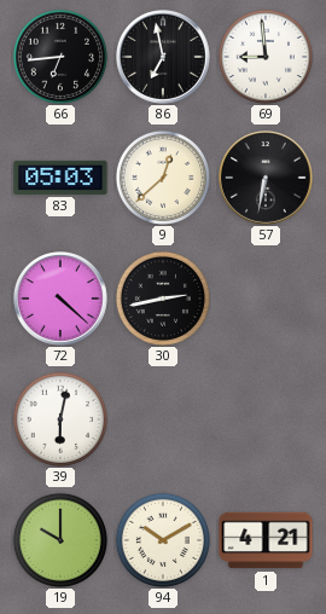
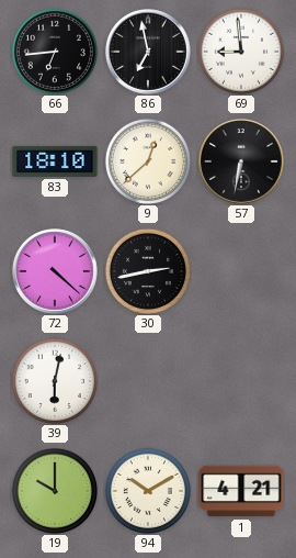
83: 05:03 -> 18:10 (55, 161)
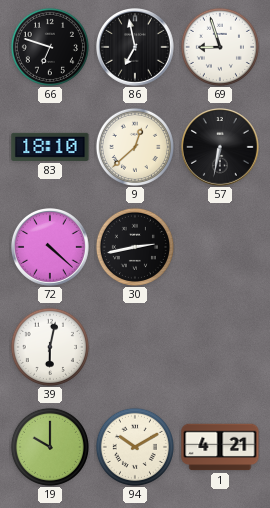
66: 6:44 -> 6:48 (50, 47)
69: 8:59 -> 8:57 (220, 47)
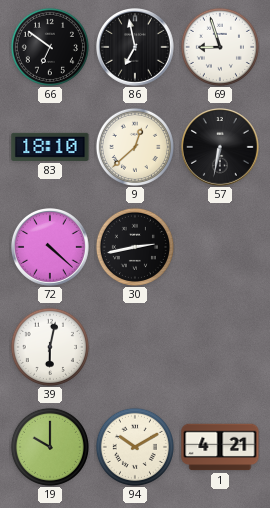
66: 6:48 -> 6:51 (50, 47)
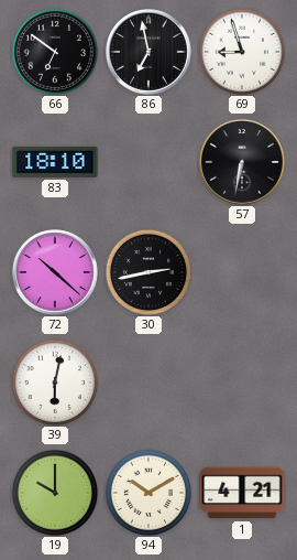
9: 12:38 -> none (135, 147)
72: 4:22 -> 10:22 (56, 273)
